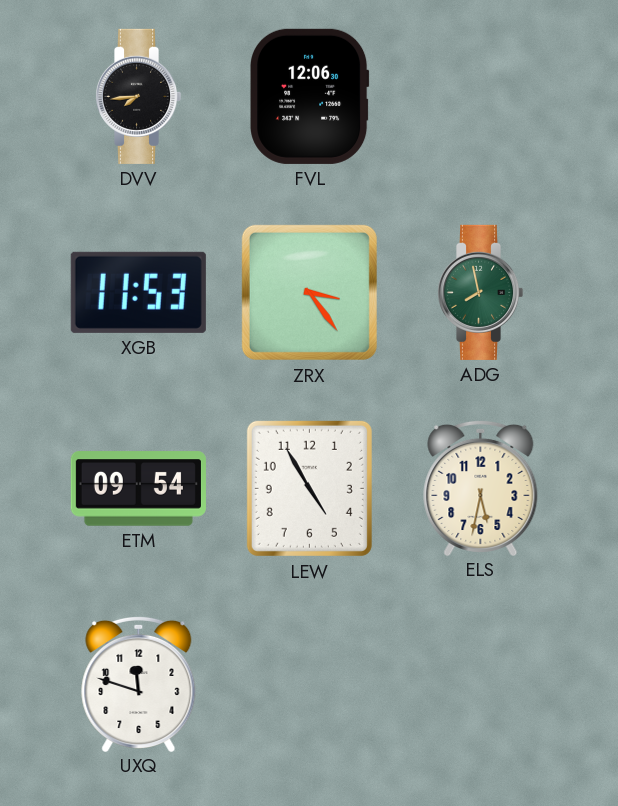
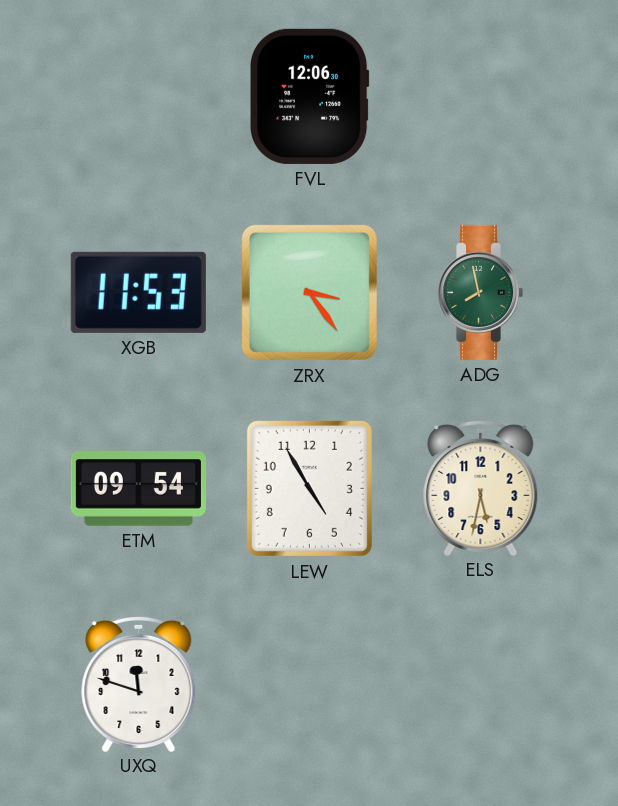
DVV: 7:44 -> none (139, 96)
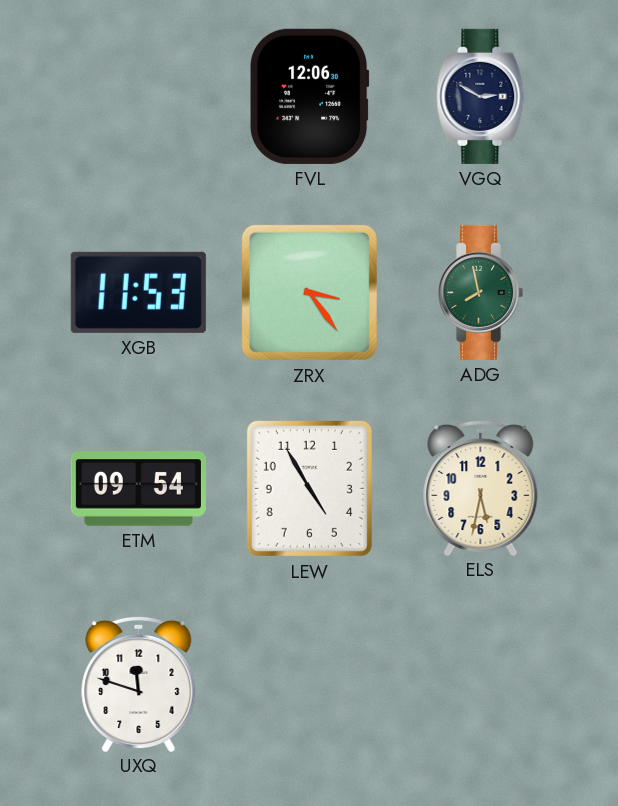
VGQ: none -> 2:50 (481, 96)
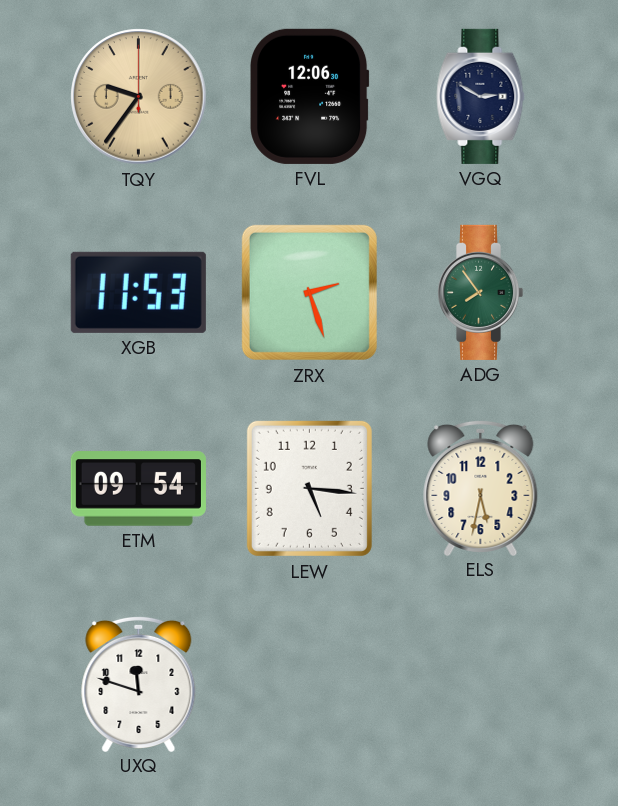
TQY: none -> 9:36 (139, 97)
ZRX: 3:24 -> 2:27 (309, 292)
ADG: 7:58 -> 7:54 (481, 292)
LEW: 4:55 -> 5:16 (309, 488)
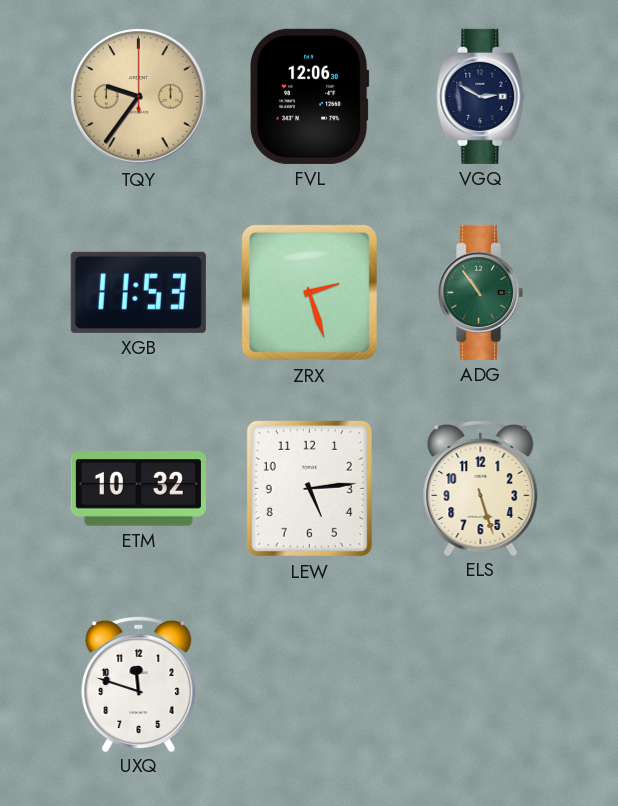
ADG: 7:54 -> 10:54 (481, 292)
ETM: 09:54 -> 10:32 (138, 489)
LEW: 5:16 -> 5:14 (309, 488)
ELS: 5:32 -> 5:27 (481, 487)
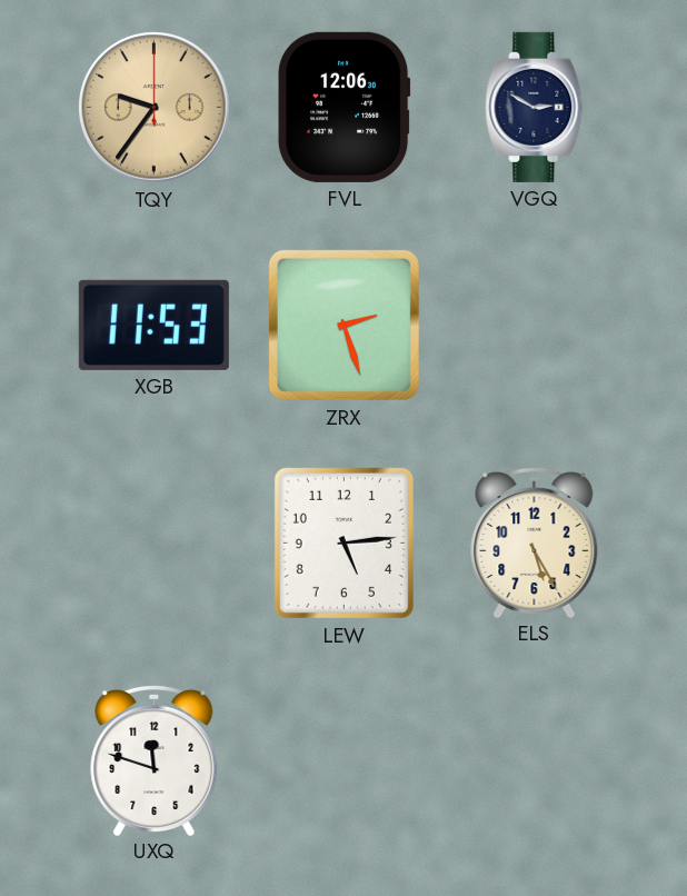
ADG: 10:54 -> none (481, 292)
ETM: 10:32 -> none (138, 489)
ELS: 5:27 -> 5:25 (535, 541)
